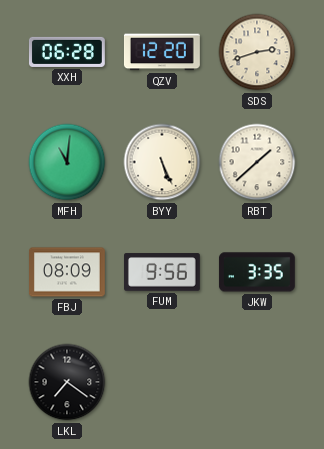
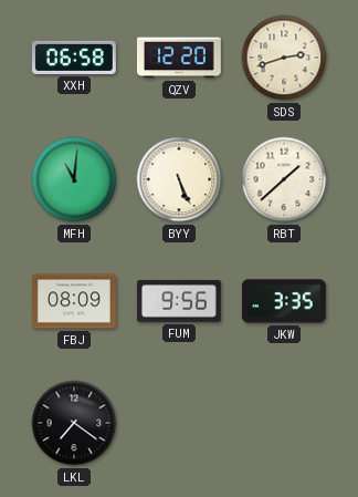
XXH: 06:28 -> 06:58 (74, 58)
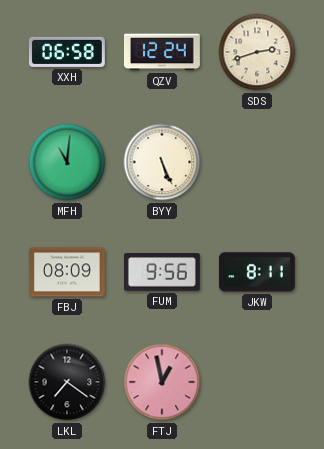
QZV: 12:20 -> 12:24 (162, 52)
RBT: 1:38 -> none (284, 179)
JKW: 3:35 -> 8:11 (257, 272)
FTJ: none -> 12:58 (162, 382)
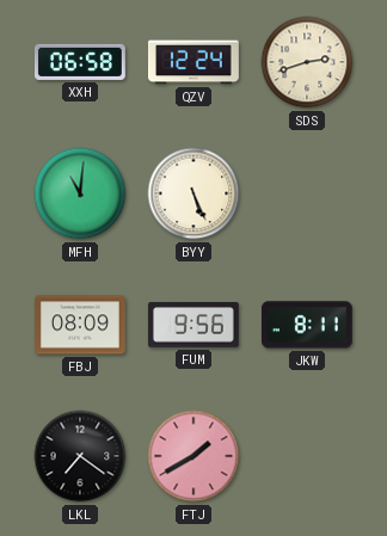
FTJ: 12:58 -> 1:40 (193, 456)
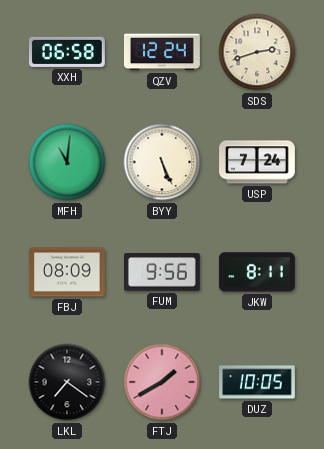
USP: none -> 7:24 (258, 162)
DUZ: none -> 10:05 (258, 382)
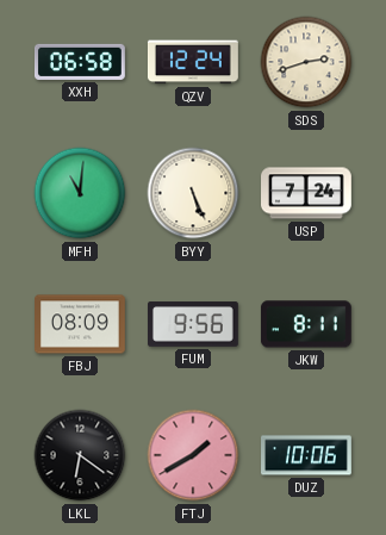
LKL: 7:21 -> 6:21 (80, 455)
DUZ: 10:05 -> 10:06 (307, 455)
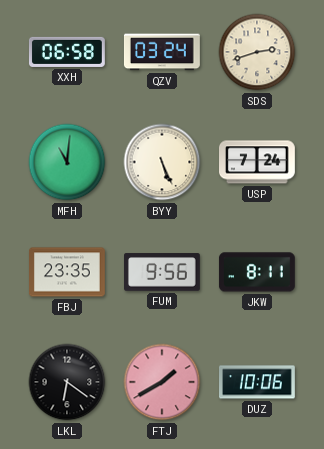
QZV: 12:24 -> 03:24 (162, 52)
FBJ: 08:09 -> 23:35 (68, 272)
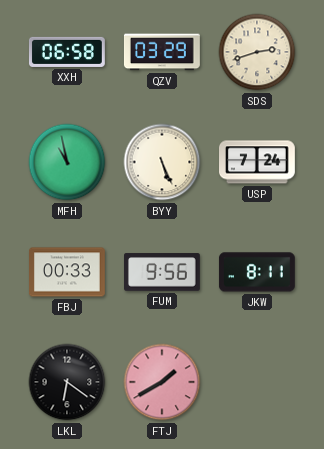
QZV: 03:24 -> 03:29 (162, 52)
MFH: 11:01 -> 10:58 (67, 162)
FBJ: 23:35 -> 00:33 (68, 272)
DUZ: 10:06 -> none (258, 382)
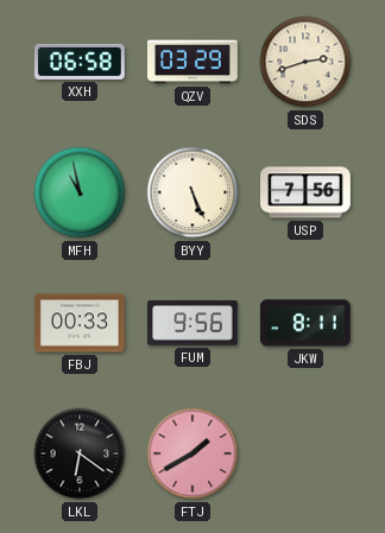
USP: 7:24 -> 7:56 (307, 192)
